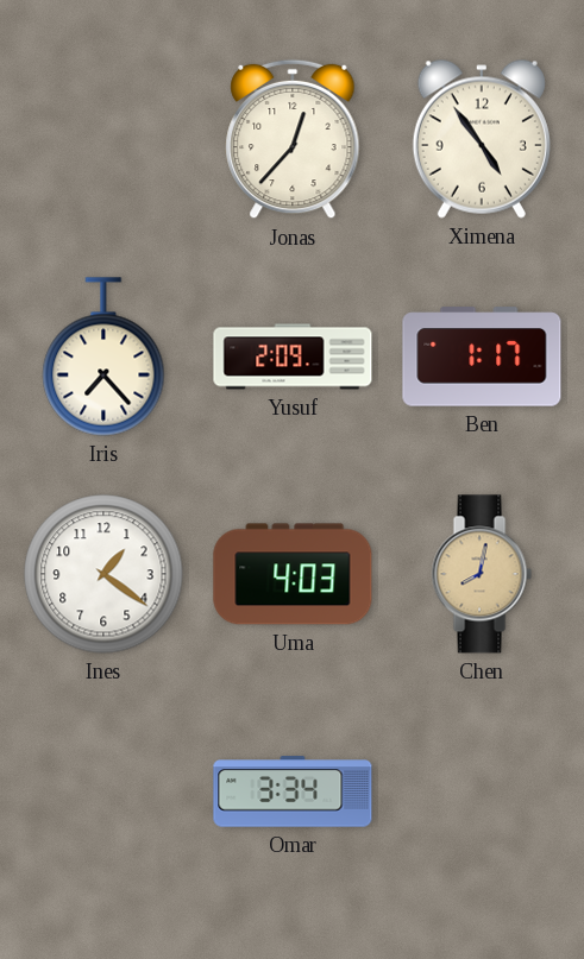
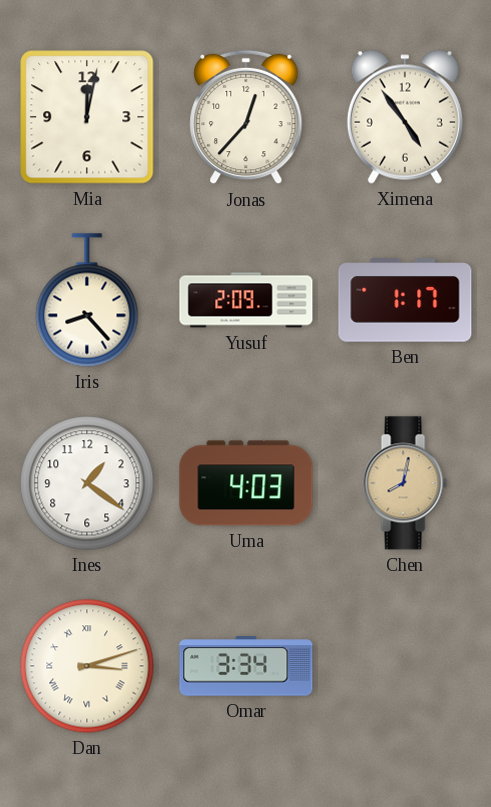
Mia: none -> 12:02 (87, 117)
Iris: 7:23 -> 8:23 (87, 300)
Dan: none -> 3:12 (87, 666)
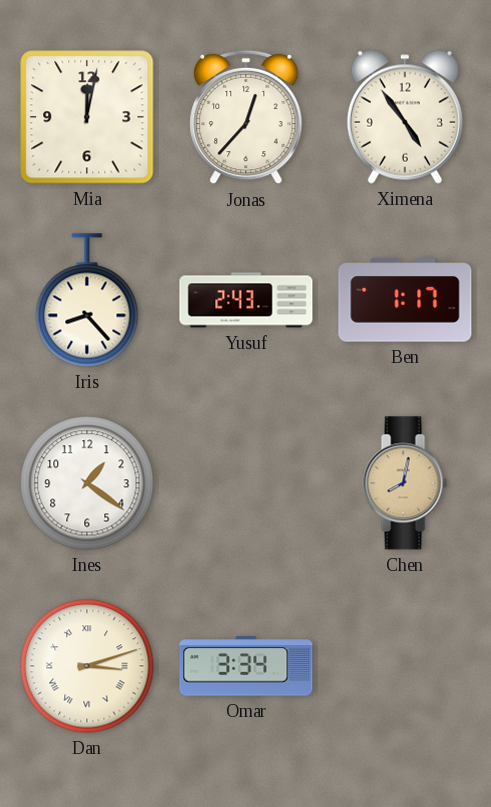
Yusuf: 2:09 -> 2:43 (246, 300)
Uma: 4:03 -> none (246, 483)
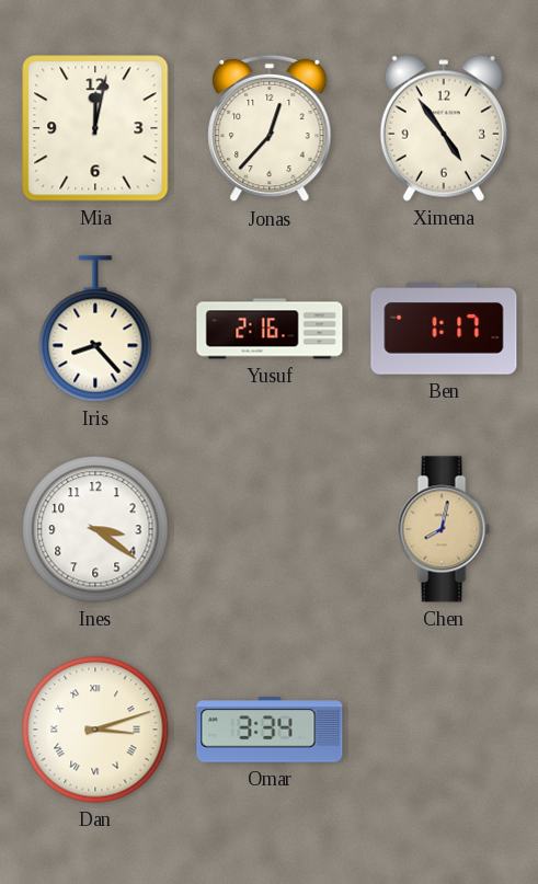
Yusuf: 2:43 -> 2:16 (270, 329)
Ines: 1:21 -> 3:21 (95, 529)
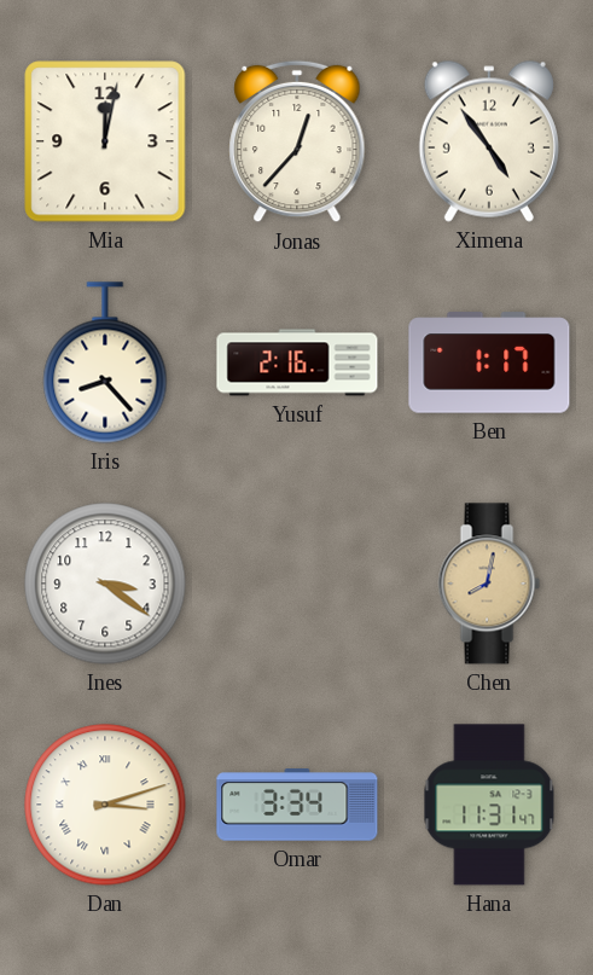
Hana: none -> 11:31 (489, 805)
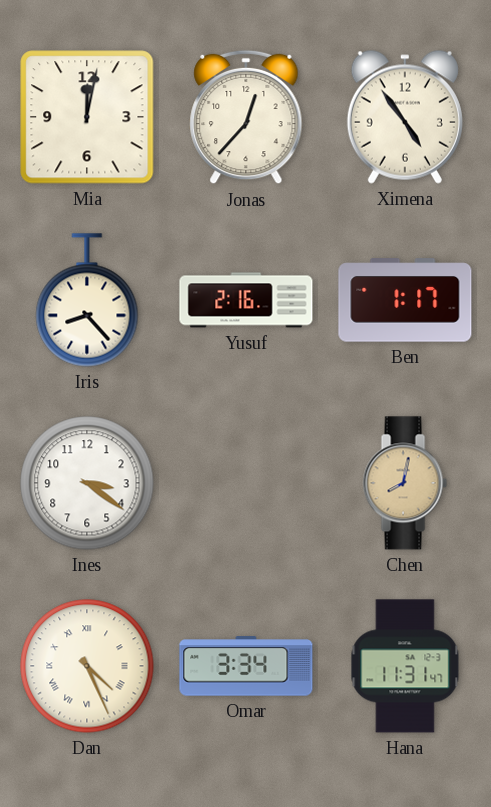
Dan: 3:12 -> 4:26 (87, 666)
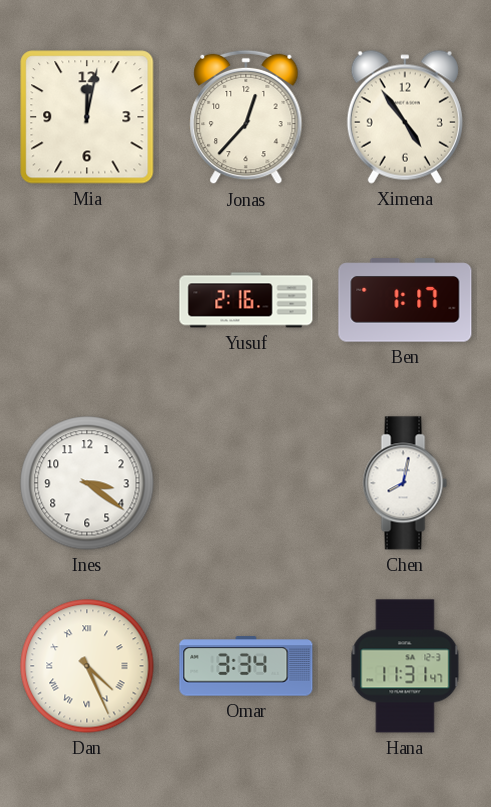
Iris: 8:23 -> none (87, 300)
Chen dial: champagne -> white (405, 483)
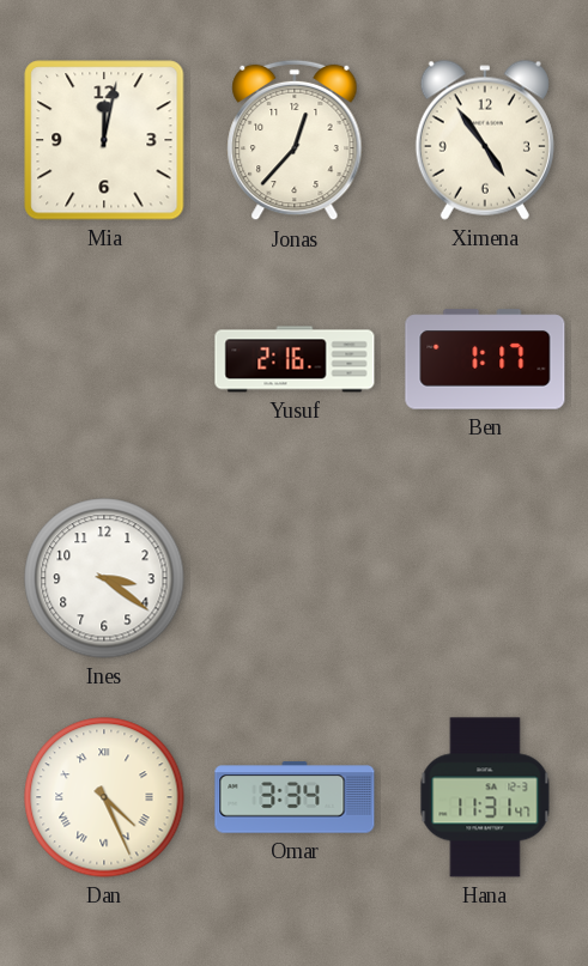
Chen: 8:02 -> none (405, 483)
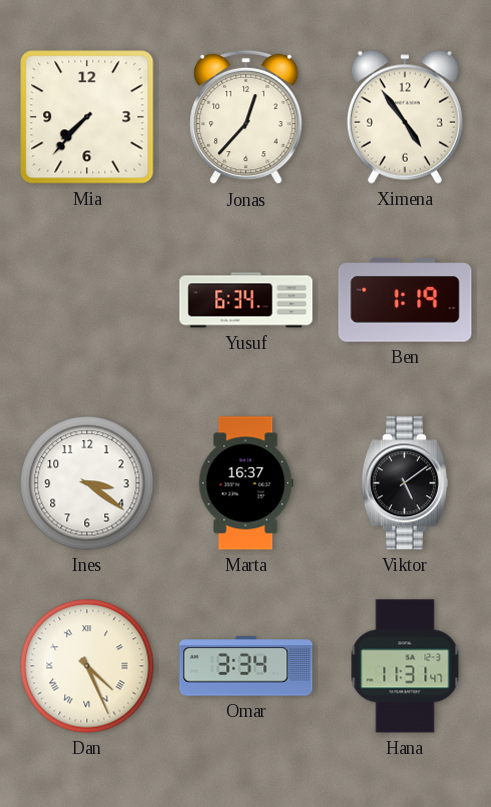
Mia: 12:02 -> 7:37 (87, 117)
Yusuf: 2:16 -> 6:34 (246, 300)
Ben: 1:17 -> 1:19 (405, 300)
Marta: none -> 16:37 (246, 483)
Viktor: none -> 5:09 (405, 483)
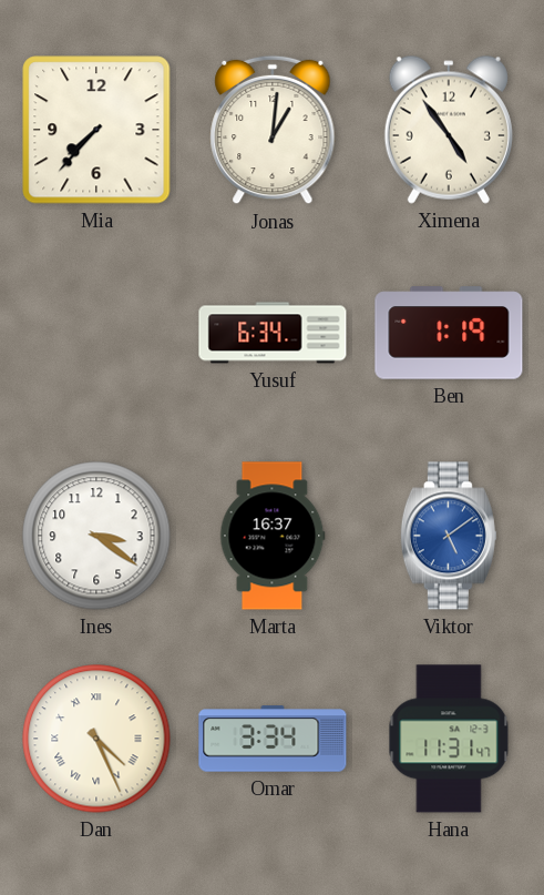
Jonas: 12:37 -> 1:01 (273, 130)
Viktor dial: black -> blue (449, 536)
